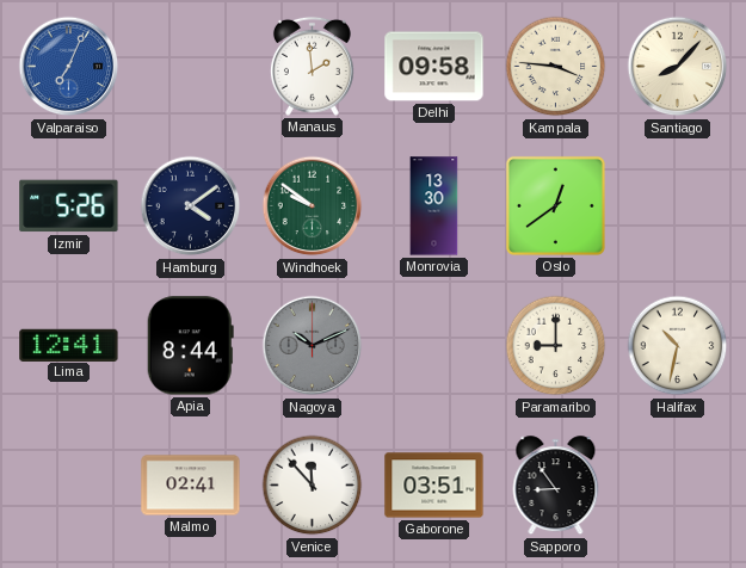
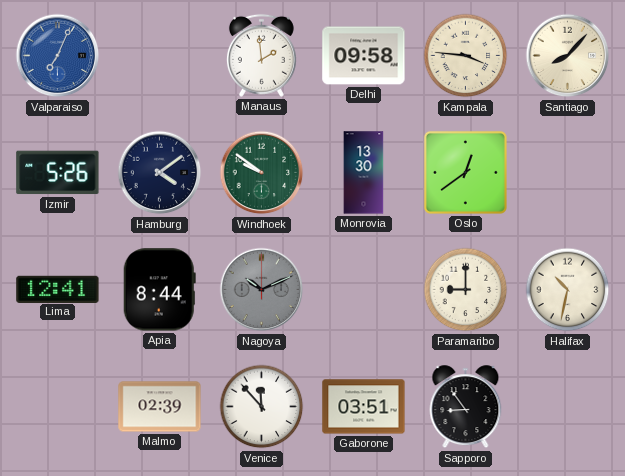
Malmo: 02:41 -> 02:39 (160, 407)
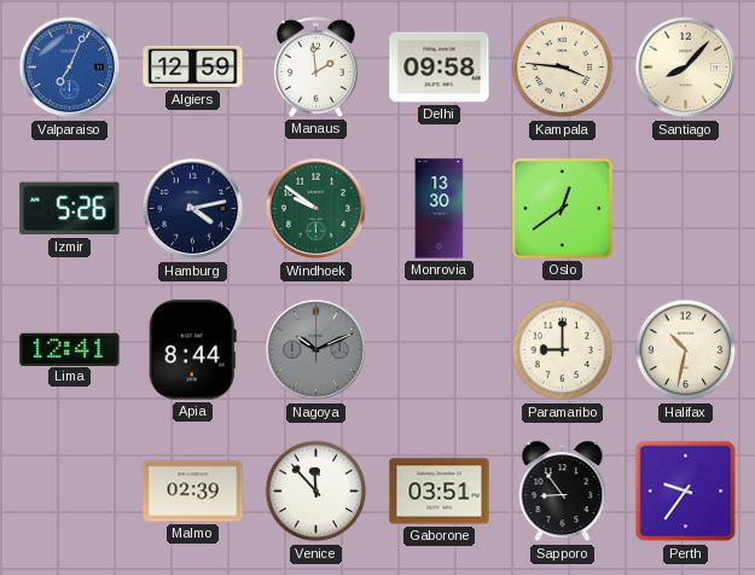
Algiers: none -> 12:59 (193, 66)
Hamburg: 4:09 -> 4:13 (193, 209)
Perth: none -> 9:36 (686, 492)
